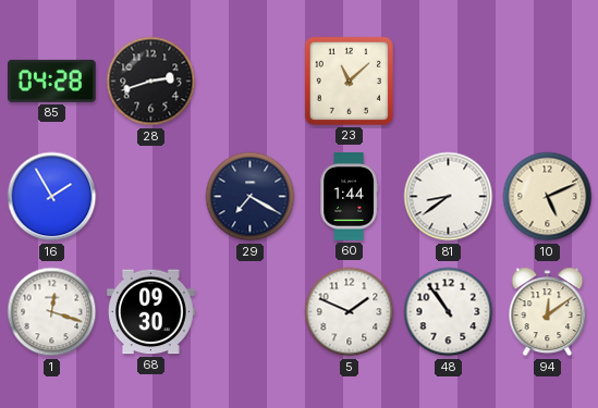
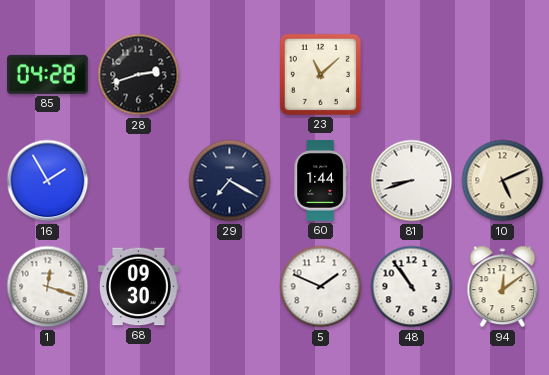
81: 8:39 -> 8:42 (412, 181)
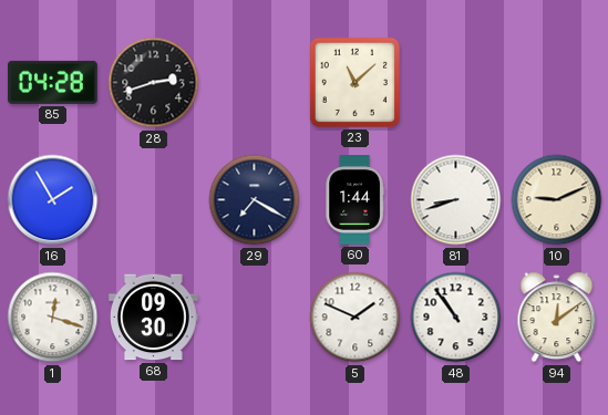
10: 5:11 -> 9:11 (557, 200)
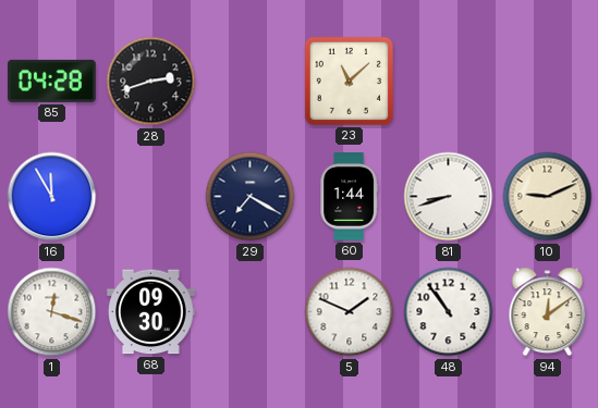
16: 1:55 -> 11:55 (52, 197)
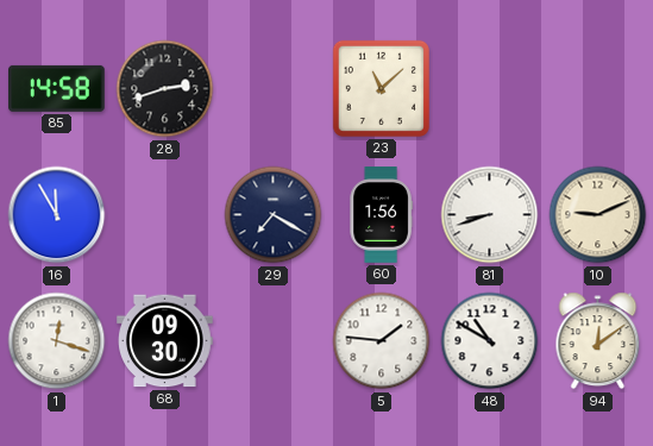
85: 04:28 -> 14:58 (57, 88)
60: 1:44 -> 1:56 (381, 215)
5: 1:49 -> 1:46 (382, 341)
48: 10:54 -> 10:50 (490, 341)
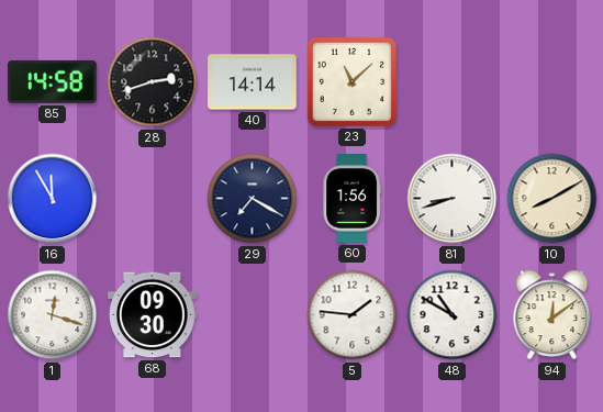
40: none -> 14:14 (253, 82)
10: 9:11 -> 8:10 (552, 199)
